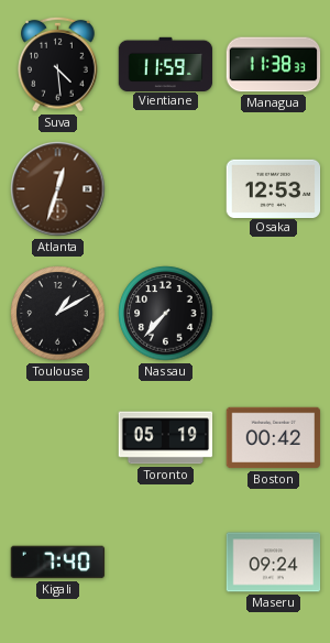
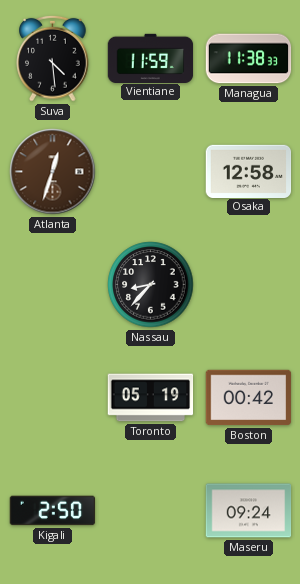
Osaka: 12:53 -> 12:58 (249, 171)
Toulouse: 1:10 -> none (58, 314)
Nassau: 7:37 -> 8:37 (151, 285)
Kigali: 7:40 -> 2:50 (53, 511)
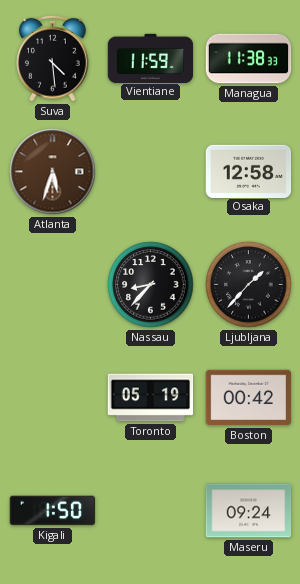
Atlanta: 12:33 -> 5:33 (53, 172)
Ljubljana: none -> 1:37 (249, 285)
Kigali: 2:50 -> 1:50 (53, 511)
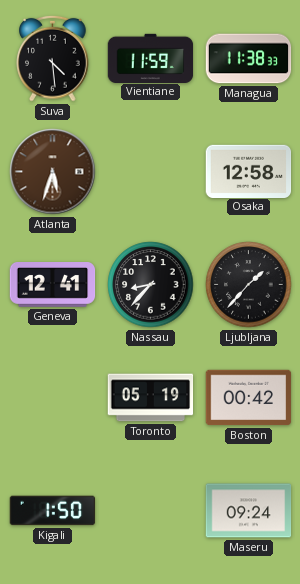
Geneva: none -> 12:41 (53, 285)
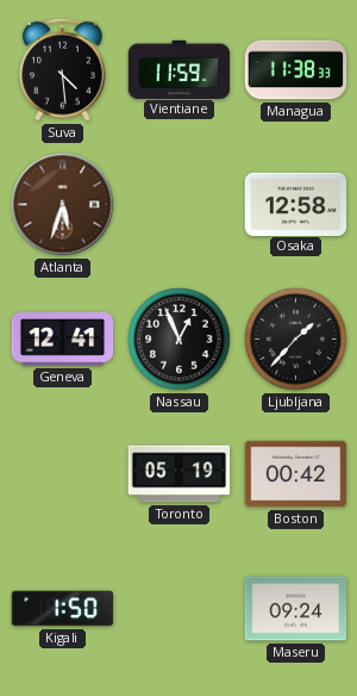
Nassau: 8:37 -> 12:56 (180, 340)
